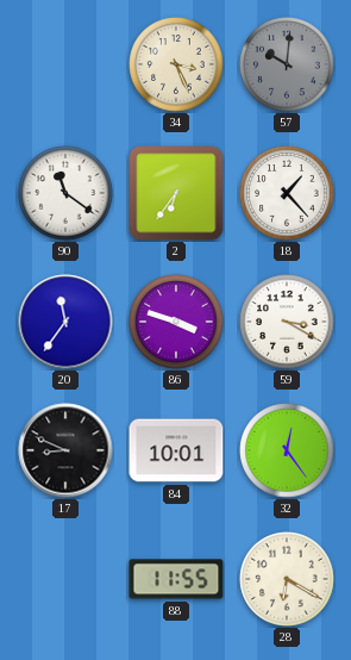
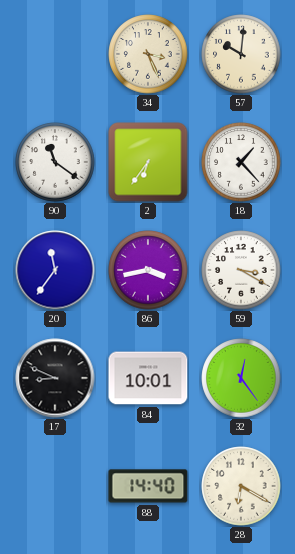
57 dial: grey -> cream (241, 54)
86: 3:48 -> 3:43 (148, 270)
88: 11:55 -> 14:40 (148, 486)
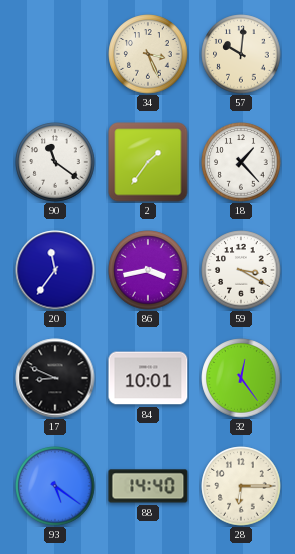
2: 6:36 -> 1:36 (148, 162)
93: none -> 5:21 (55, 486)
28: 6:20 -> 6:15 (241, 486)
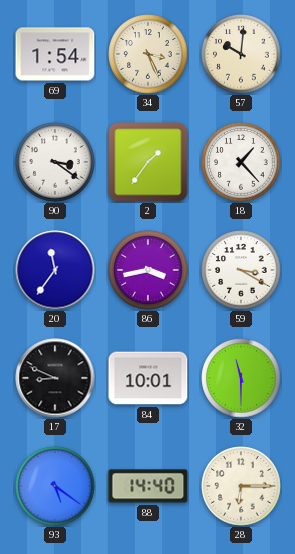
69: none -> 1:54 (55, 54)
90: 11:21 -> 3:21 (55, 162)
32: 12:24 -> 11:30 (241, 378)
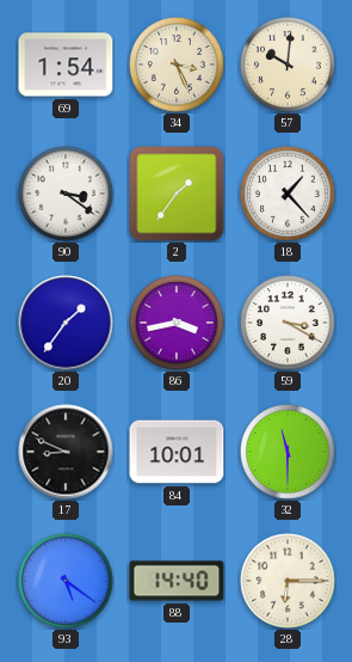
20: 11:36 -> 1:36 (66, 323)
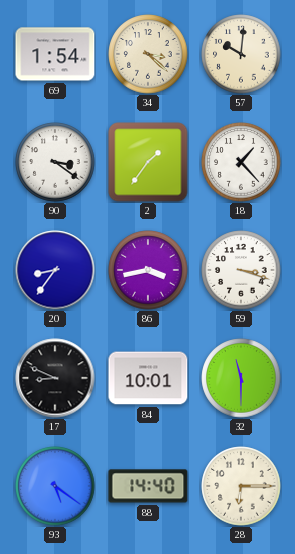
34: 3:26 -> 3:22 (148, 54)
20: 1:36 -> 8:36 (55, 270)
59: 3:20 -> 3:18 (241, 270)
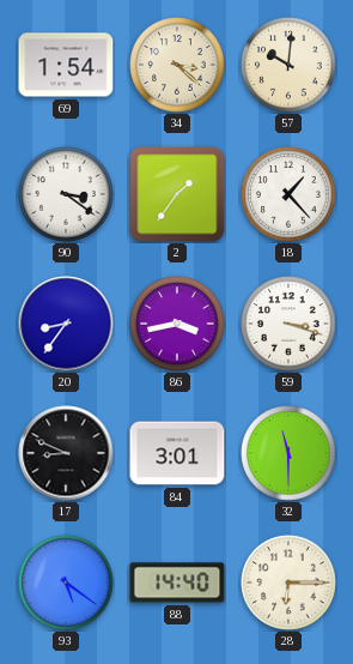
84: 10:01 -> 3:01 (177, 453)
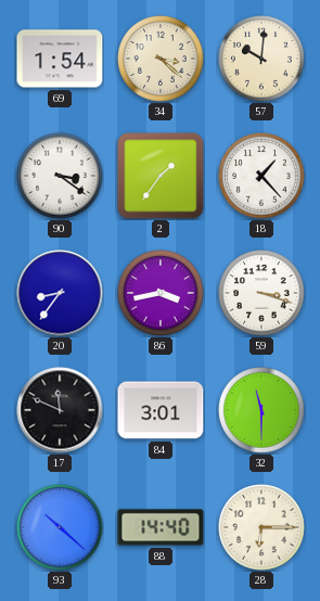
17: 8:49 -> 11:49 (60, 410)
93: 5:21 -> 10:22 (60, 527)
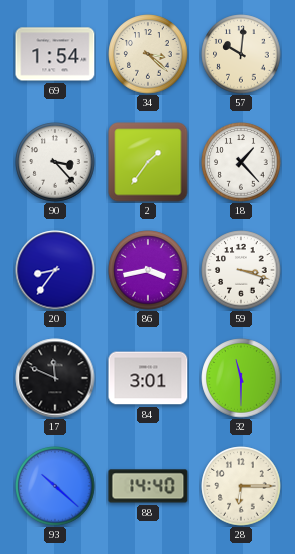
90: 3:21 -> 3:23 (55, 162)
